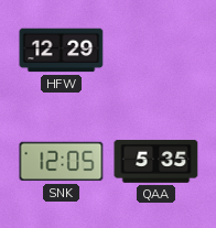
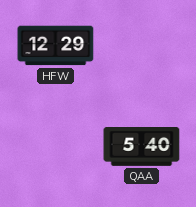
SNK: 12:05 -> none (62, 162)
QAA: 5:35 -> 5:40 (142, 147)
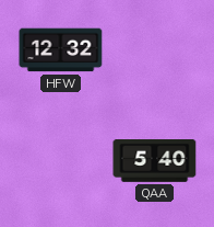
HFW: 12:29 -> 12:32 (61, 50)
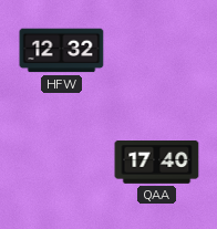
QAA: 5:40 -> 17:40 (157, 163)
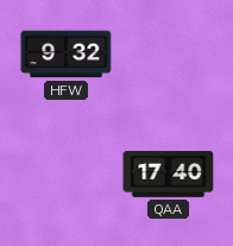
HFW: 12:32 -> 9:32 (67, 55)
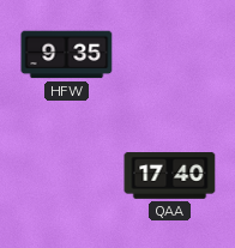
HFW: 9:32 -> 9:35 (67, 55)
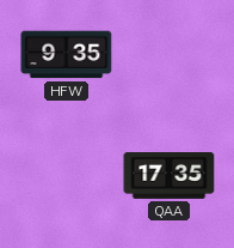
QAA: 17:40 -> 17:35 (170, 176)
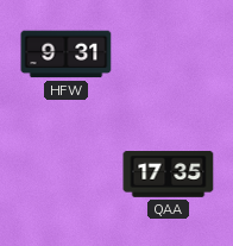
HFW: 9:35 -> 9:31 (67, 55)
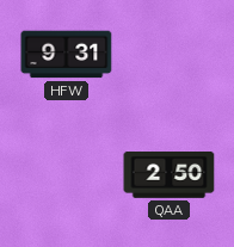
QAA: 17:35 -> 2:50 (170, 175)
